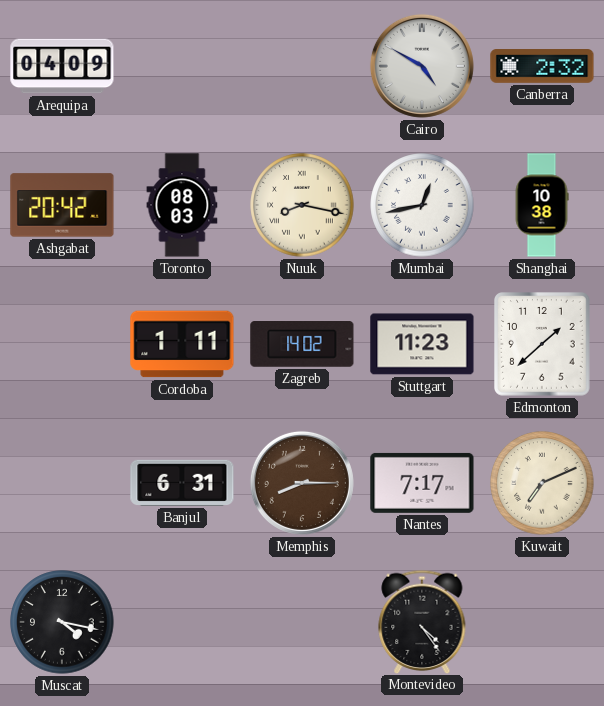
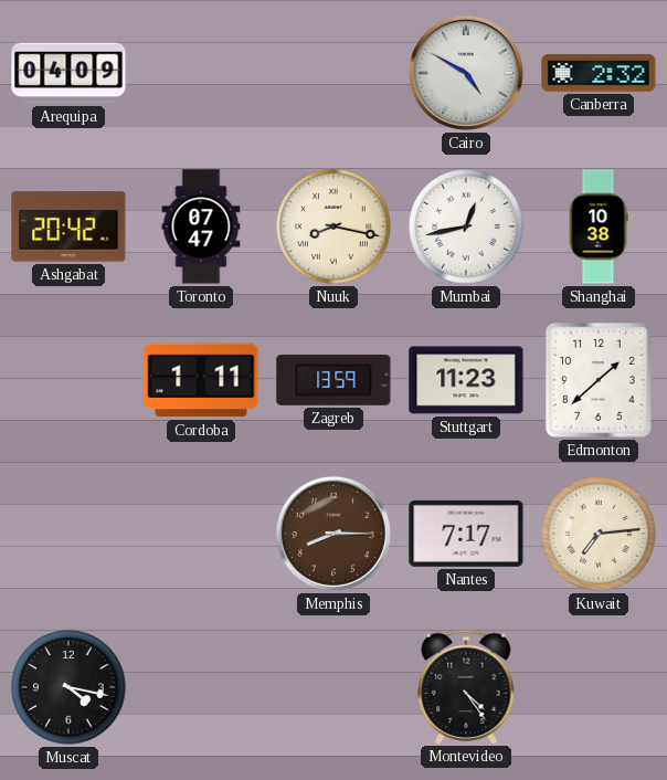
Toronto: 08:03 -> 07:47 (201, 226)
Zagreb: 14:02 -> 13:59 (333, 381)
Banjul: 6:31 -> none (182, 483)
Kuwait: 7:11 -> 7:14 (599, 534)
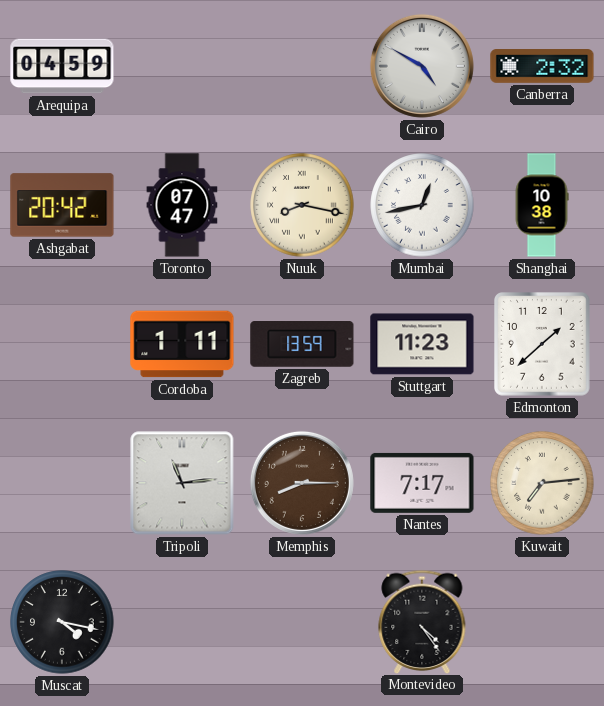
Arequipa: 04:09 -> 04:59 (62, 66)
Tripoli: none -> 11:14 (182, 483)
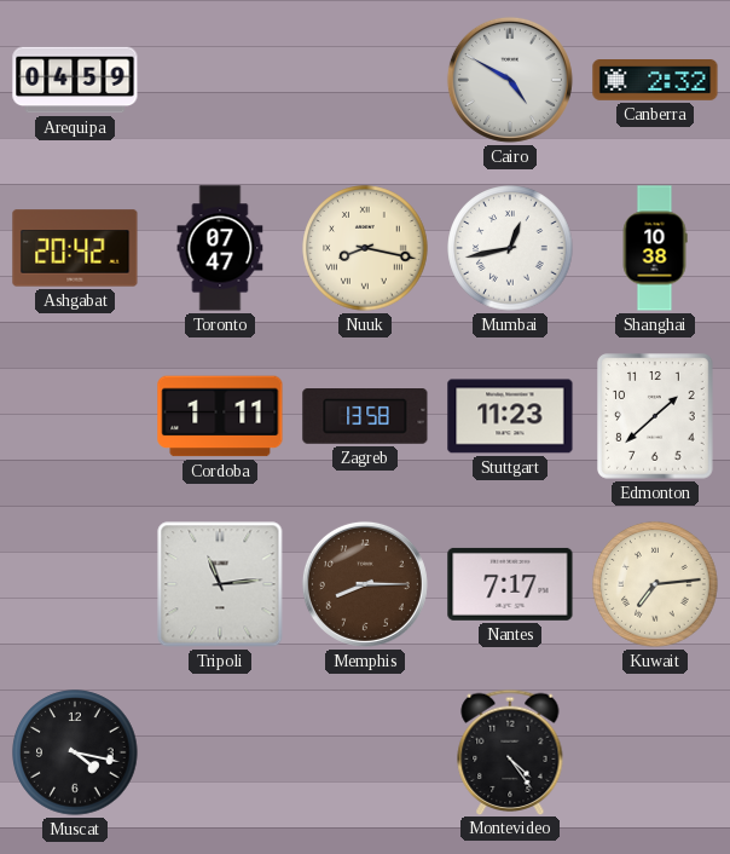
Zagreb: 13:59 -> 13:58 (365, 417)
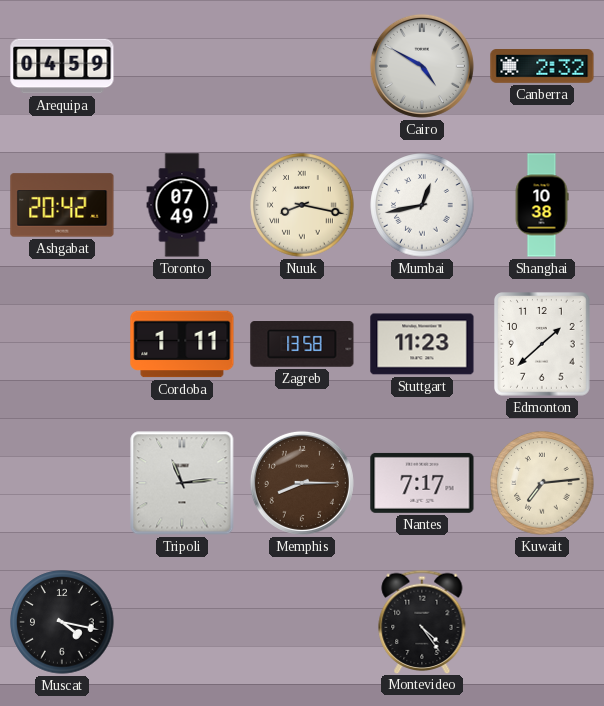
Toronto: 07:47 -> 07:49 (182, 205)
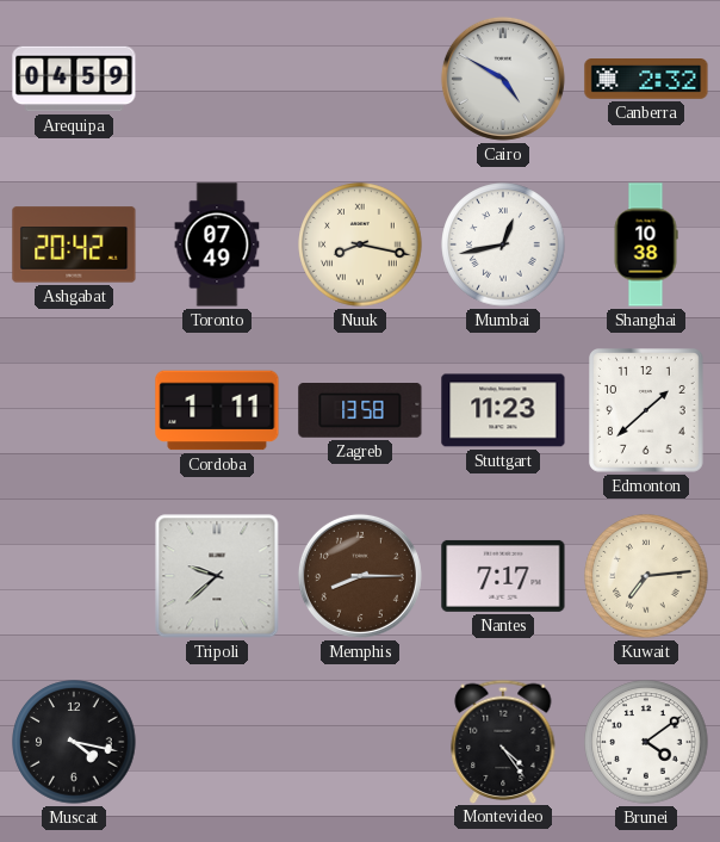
Tripoli: 11:14 -> 9:38 (217, 576)
Brunei: none -> 4:09 (646, 742)
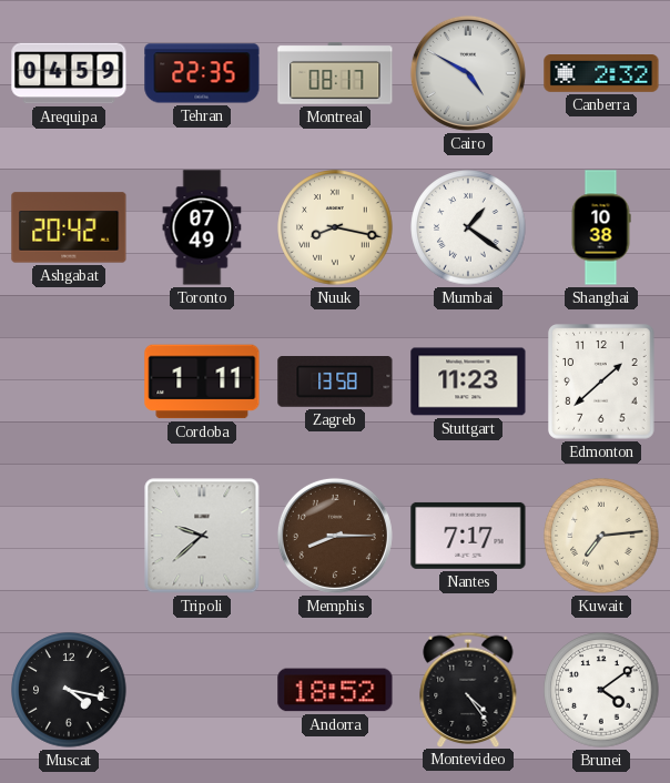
Tehran: none -> 22:35 (202, 73)
Montreal: none -> 08:17 (335, 73)
Mumbai: 12:43 -> 1:21 (468, 227)
Andorra: none -> 18:52 (335, 690)
